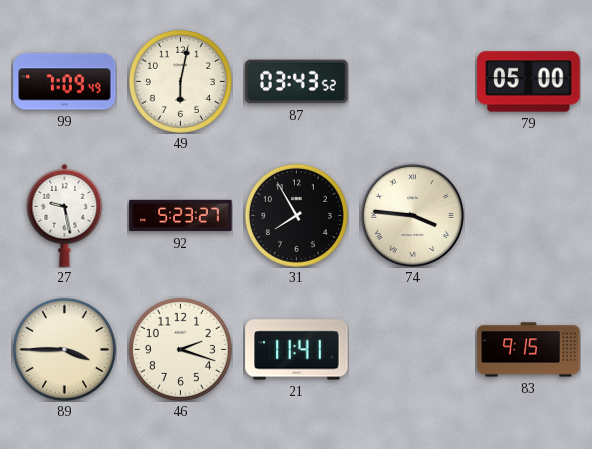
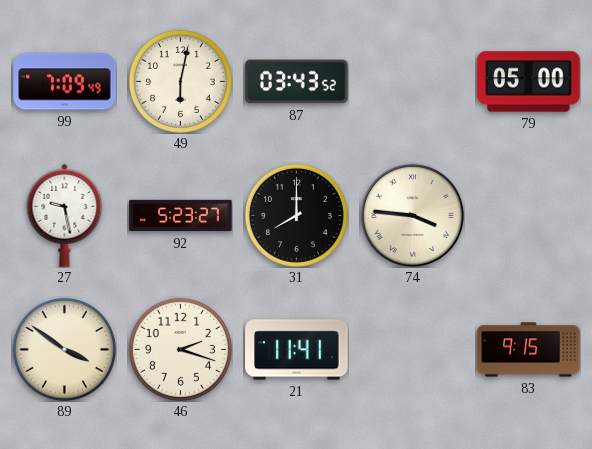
31: 7:55 -> 8:00 (296, 215)
89: 3:45 -> 3:51 (64, 349)
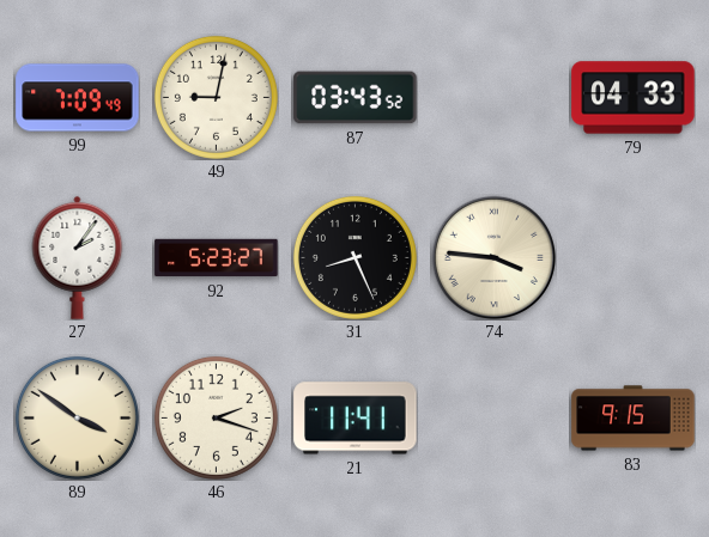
49: 6:02 -> 9:02 (216, 97)
79: 05:00 -> 04:33 (634, 98)
27: 9:28 -> 2:06 (78, 257)
31: 8:00 -> 8:26 (354, 257)
